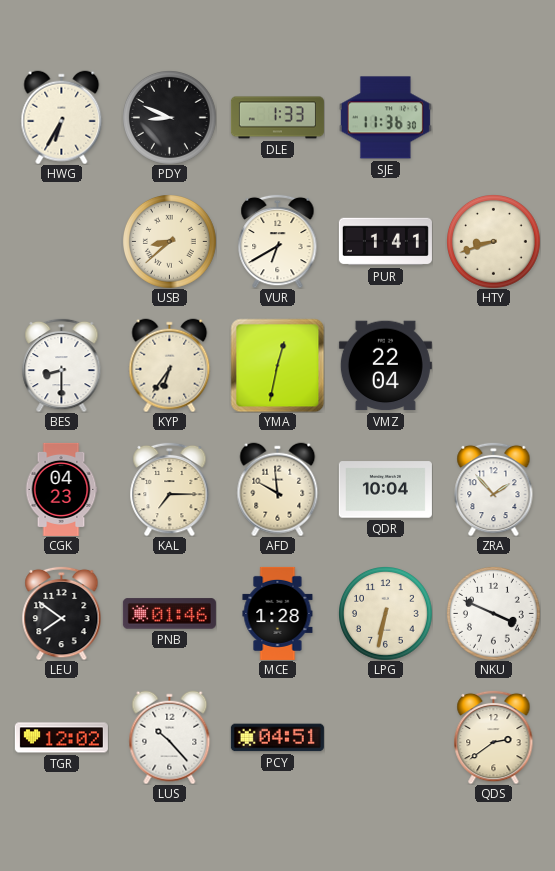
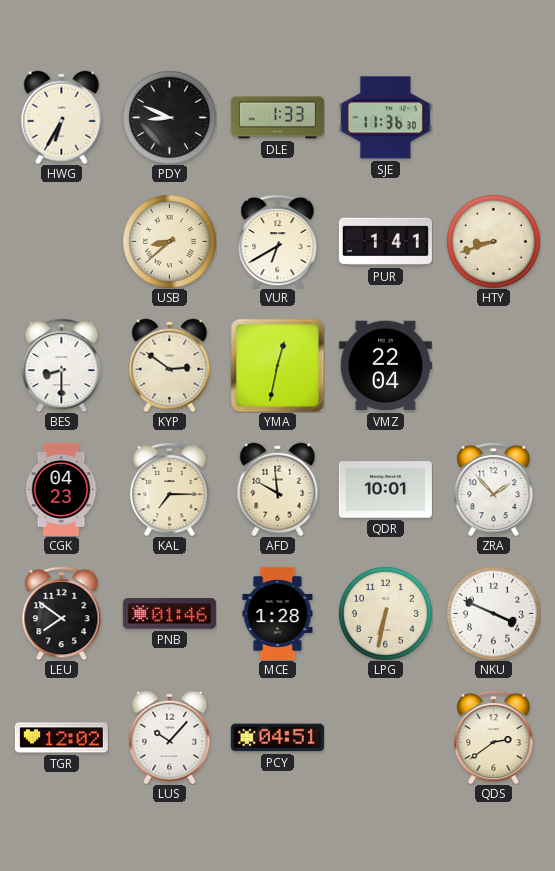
KYP: 6:36 -> 2:51 (170, 365)
QDR: 10:04 -> 10:01 (385, 490)
LUS: 10:23 -> 10:07 (170, 737)
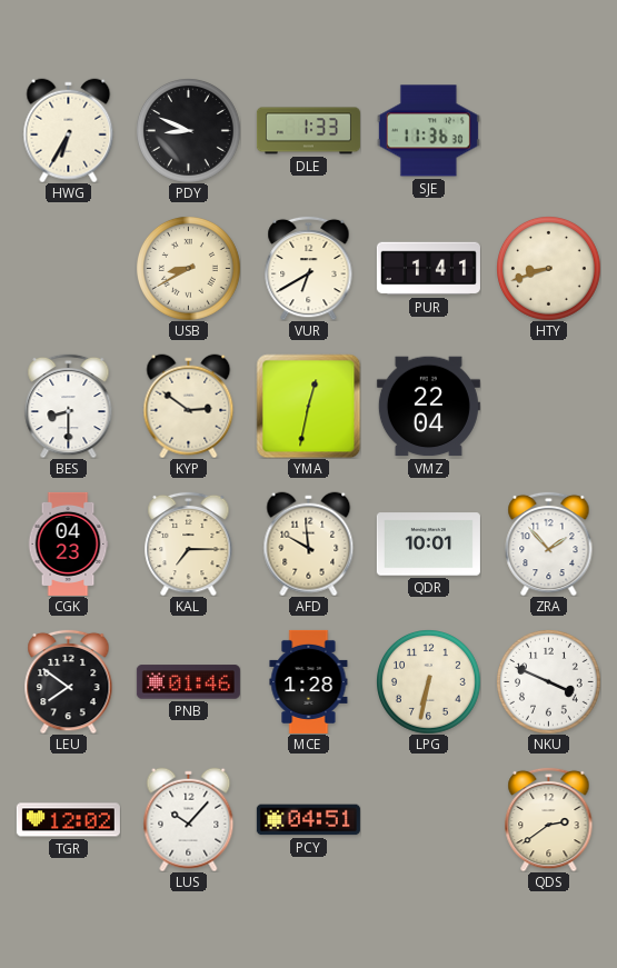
USB: 8:38 -> 8:40 (189, 269)
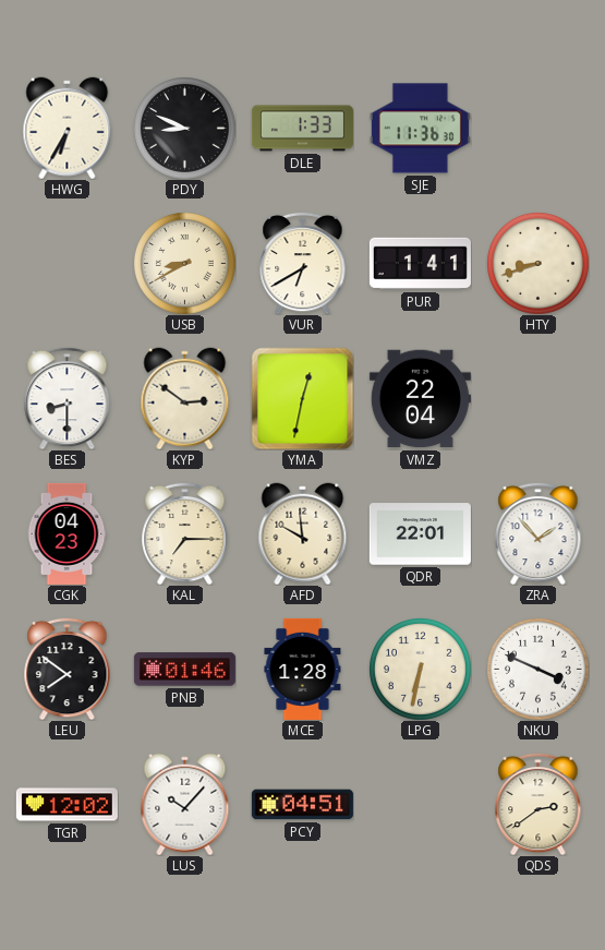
QDR: 10:01 -> 22:01 (420, 534)
